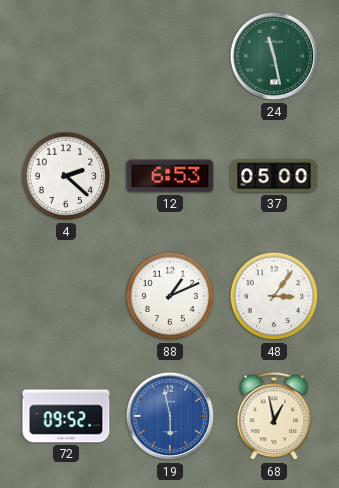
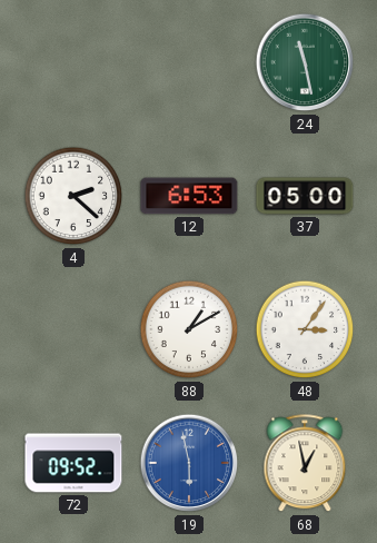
88: 1:11 -> 1:10 (189, 329)
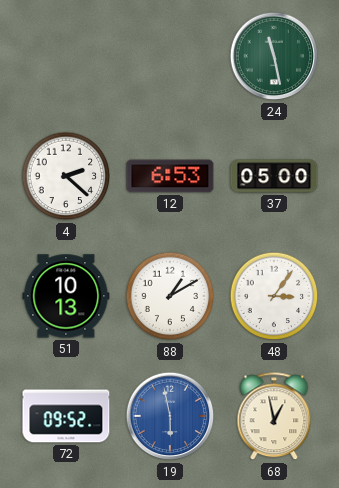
51: none -> 10:13 (66, 296)
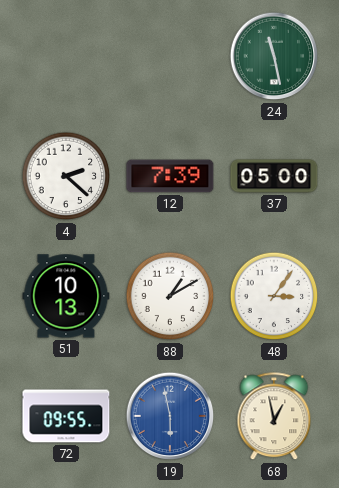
12: 6:53 -> 7:39 (170, 176)
72: 09:52 -> 09:55 (66, 416)
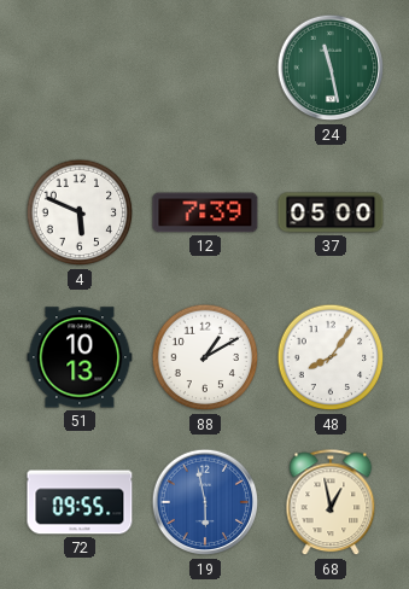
4: 2:22 -> 5:49 (80, 212)
48: 3:06 -> 8:06 (331, 357)
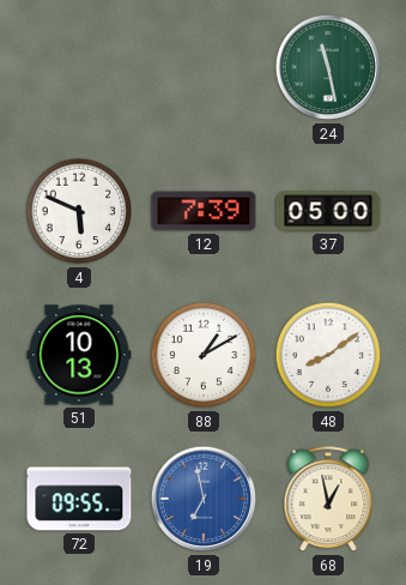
48: 8:06 -> 8:09 (328, 355)
19: 5:58 -> 6:58 (204, 499)
